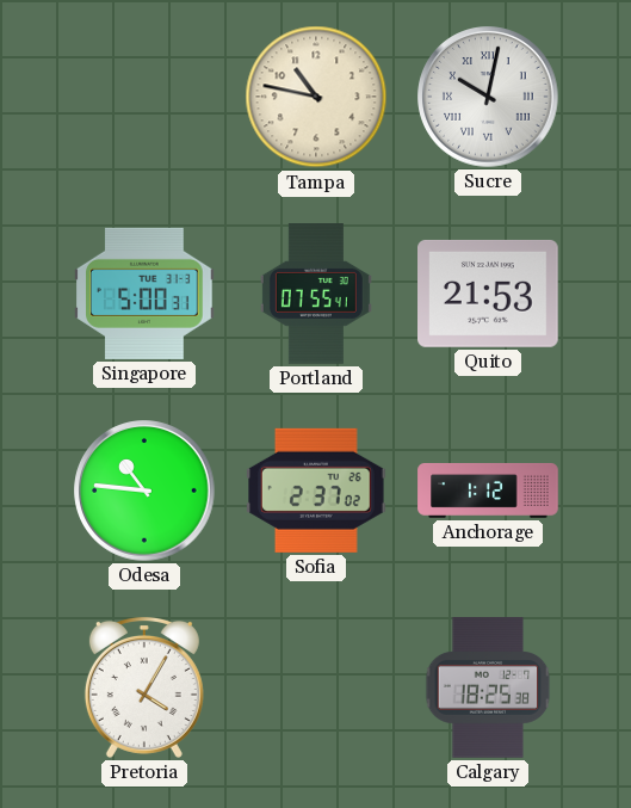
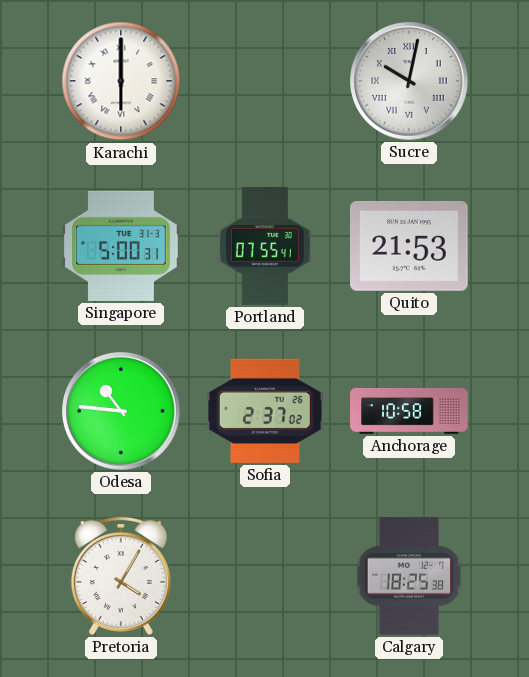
Karachi: none -> 6:00 (121, 81)
Tampa: 10:47 -> none (316, 97)
Anchorage: 1:12 -> 10:58 (409, 411)
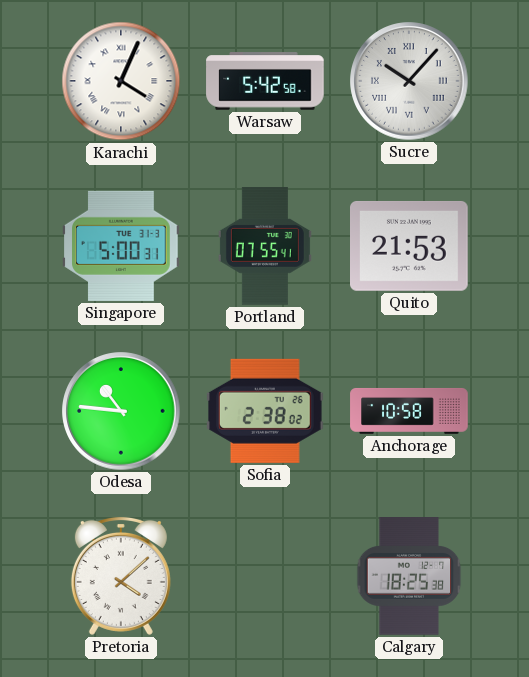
Karachi: 6:00 -> 4:04 (121, 81)
Warsaw: none -> 5:42 (265, 81)
Sucre: 10:02 -> 10:07 (409, 81)
Sofia: 2:37 -> 2:38 (266, 411)
Pretoria: 4:05 -> 4:08 (121, 576)
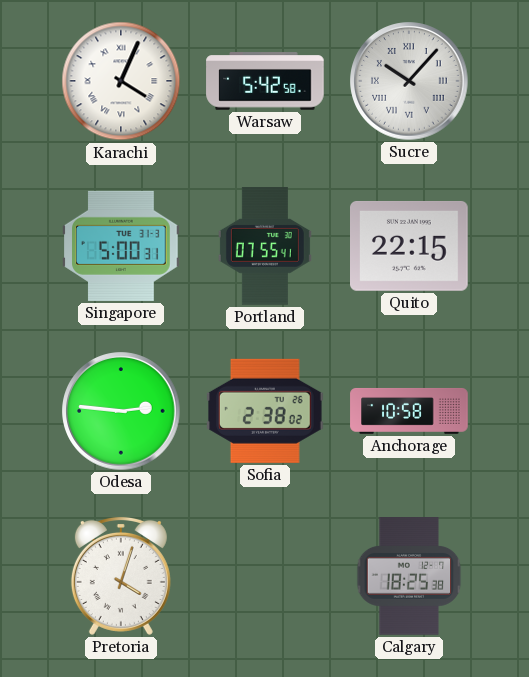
Quito: 21:53 -> 22:15 (409, 246)
Odesa: 10:46 -> 2:46 (121, 411)
Pretoria: 4:08 -> 4:03 (121, 576)
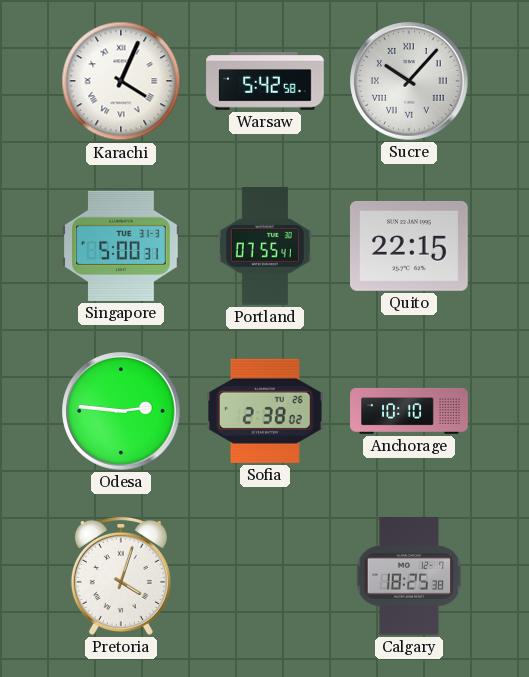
Anchorage: 10:58 -> 10:10 (409, 411)
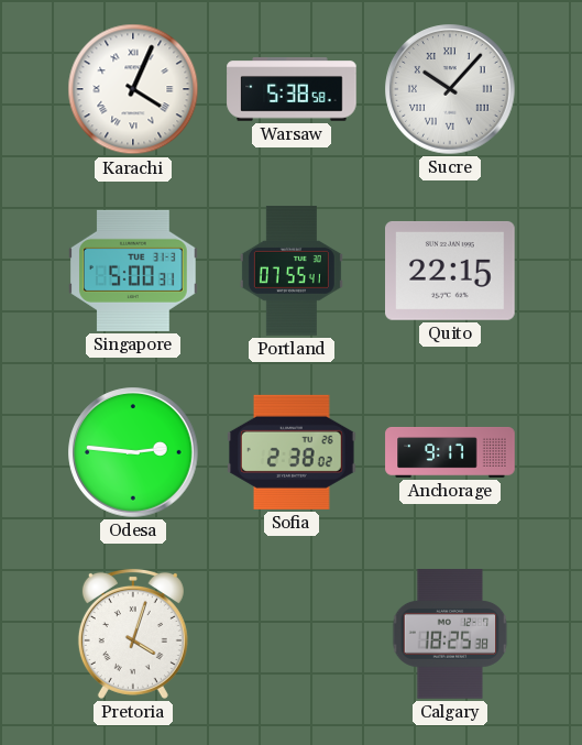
Warsaw: 5:42 -> 5:38 (292, 89)
Anchorage: 10:10 -> 9:17 (450, 452)
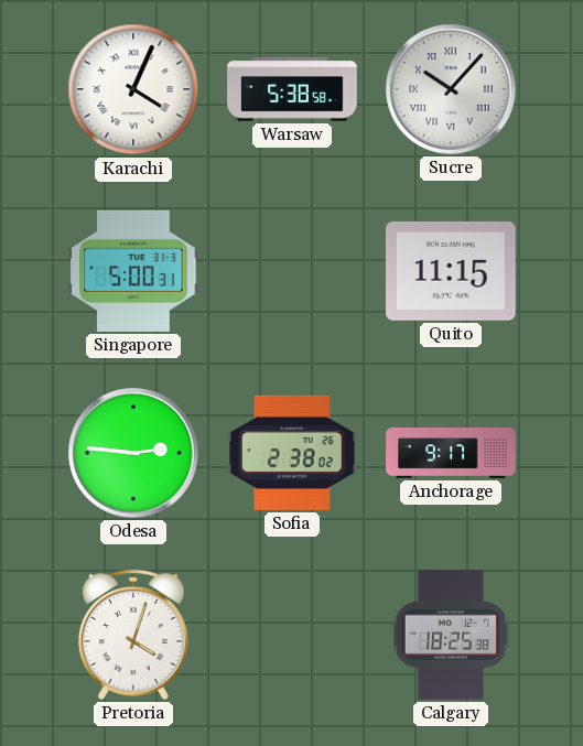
Portland: 07:55 -> none (292, 271)
Quito: 22:15 -> 11:15 (451, 271)
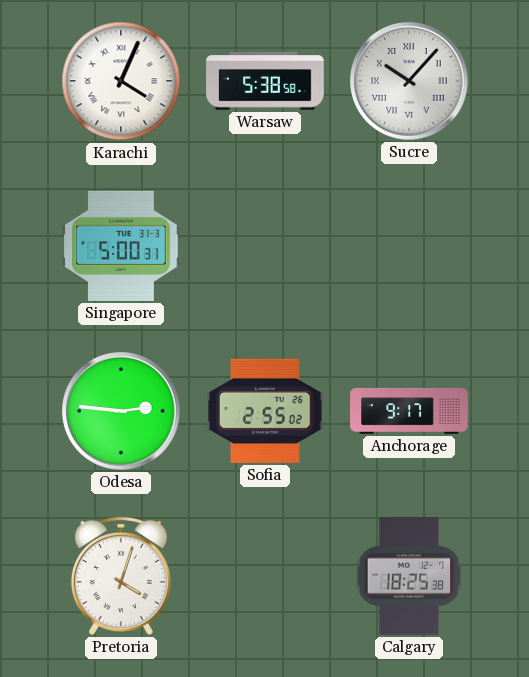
Quito: 11:15 -> none (451, 271)
Sofia: 2:38 -> 2:55 (266, 411)
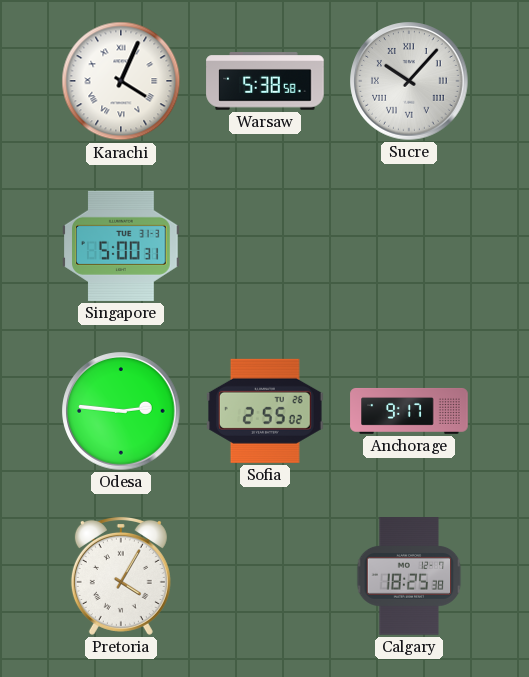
Pretoria: 4:03 -> 4:05 (121, 576)
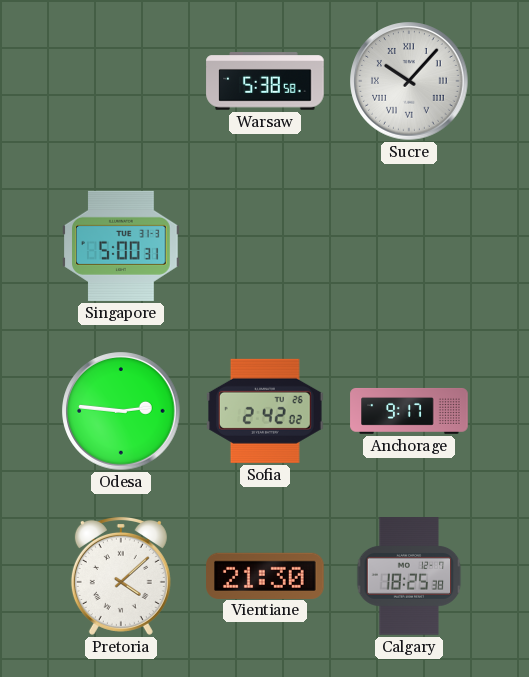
Karachi: 4:04 -> none (121, 81)
Sofia: 2:55 -> 2:42 (266, 411)
Pretoria: 4:05 -> 4:08 (121, 576)
Vientiane: none -> 21:30 (265, 575)
